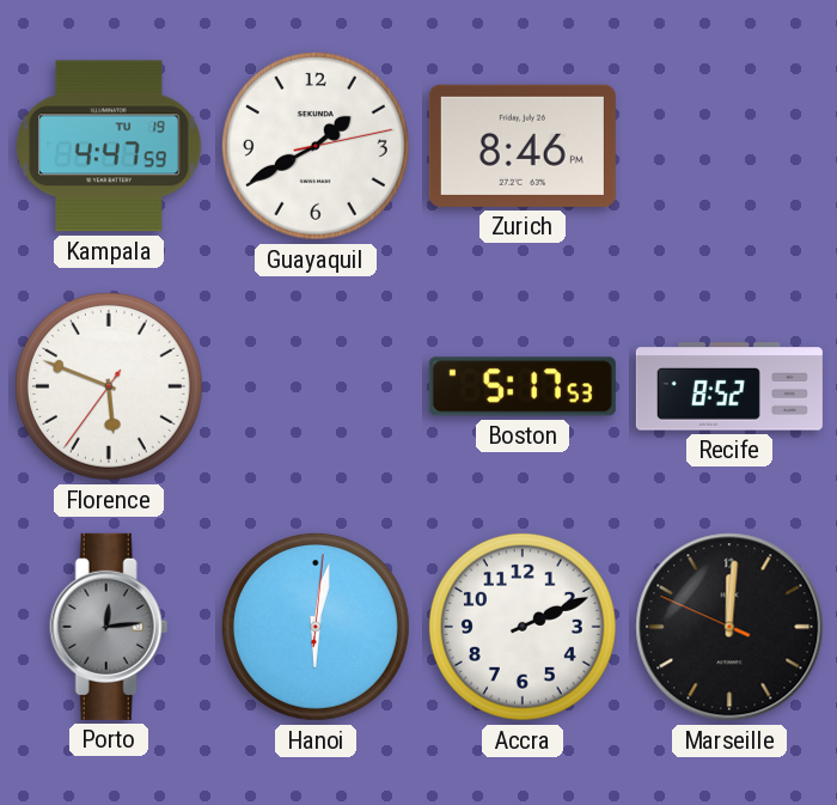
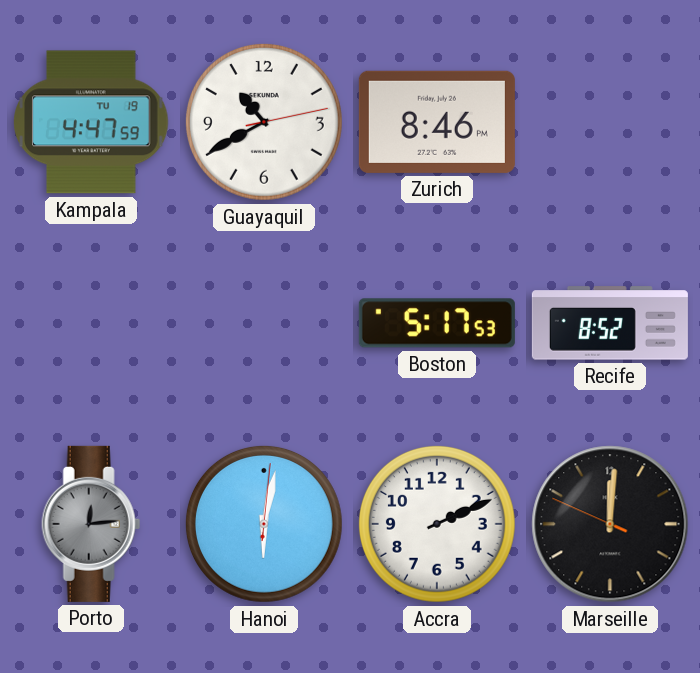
Guayaquil: 1:40 -> 10:40 (264, 122)
Florence: 5:48 -> none (109, 386)
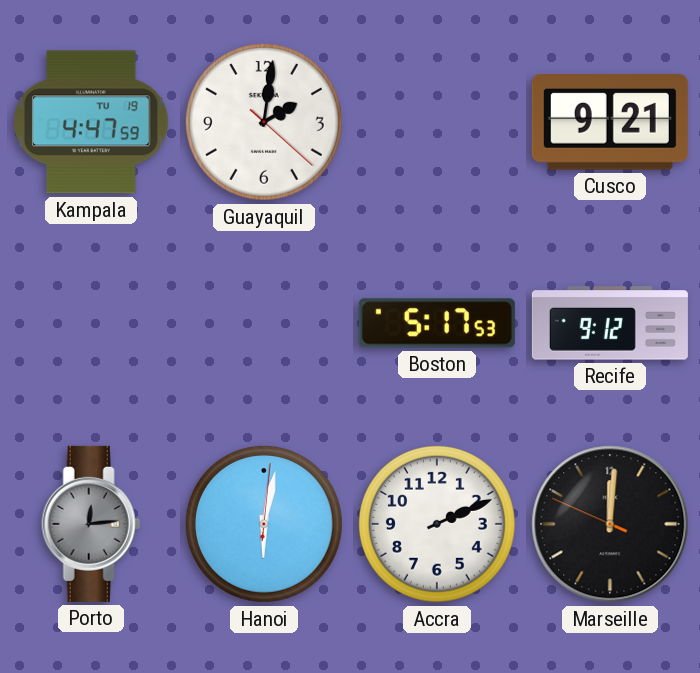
Guayaquil: 10:40 -> 2:01 (264, 122)
Zurich: 8:46 -> none (437, 122)
Cusco: none -> 9:21 (610, 122)
Recife: 8:52 -> 9:12 (610, 323)
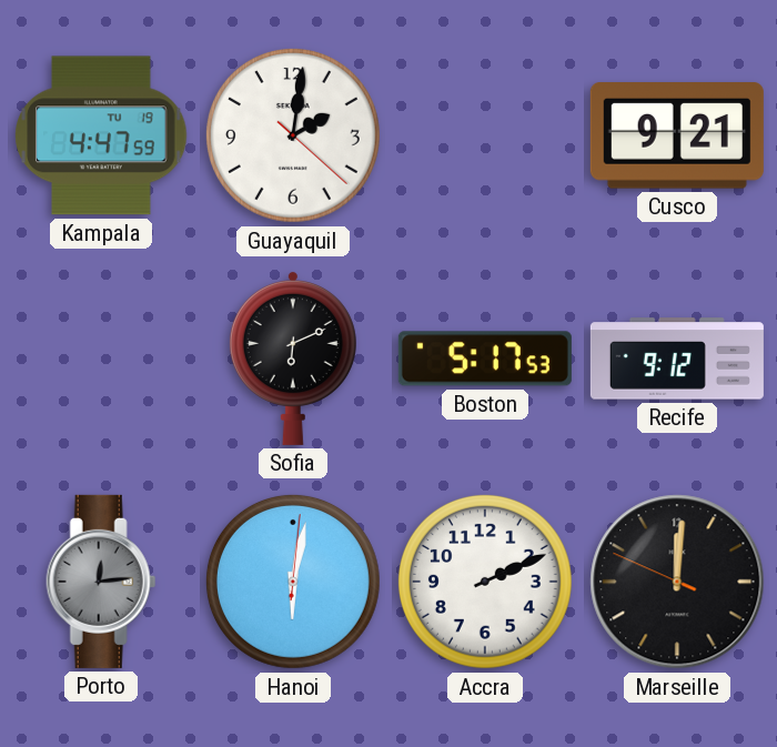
Sofia: none -> 6:11 (293, 357)
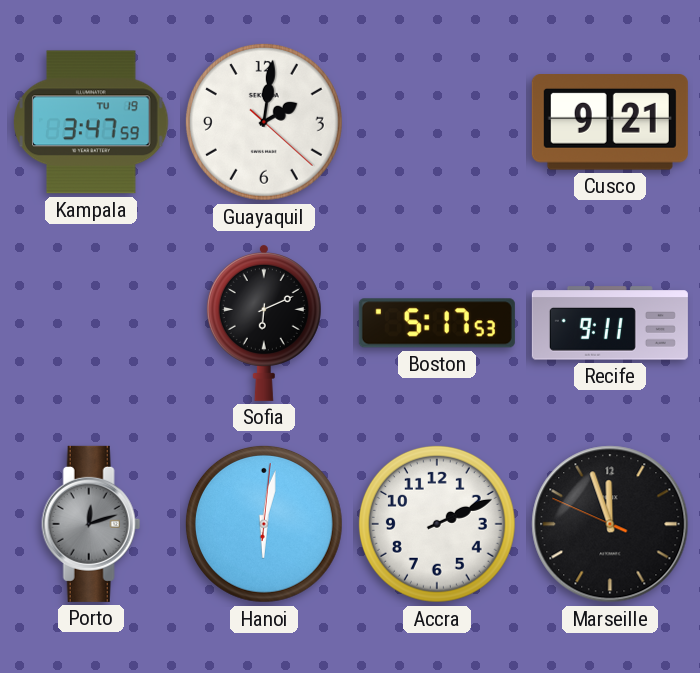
Kampala: 4:47 -> 3:47 (91, 122)
Recife: 9:12 -> 9:11 (610, 323)
Porto: 12:14 -> 12:12 (91, 524)
Marseille: 12:00 -> 11:56 (610, 524)
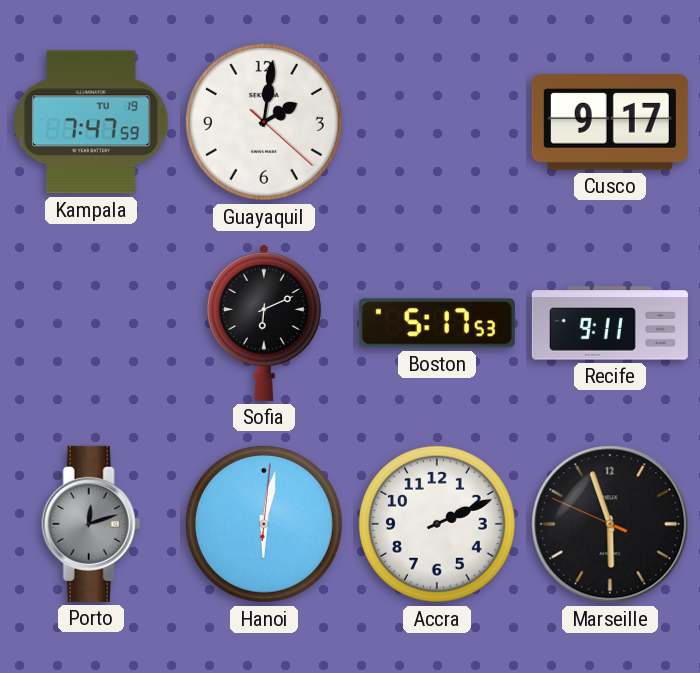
Kampala: 3:47 -> 7:47 (91, 122)
Cusco: 9:21 -> 9:17 (610, 122)
Marseille: 11:56 -> 5:56 (610, 524)
